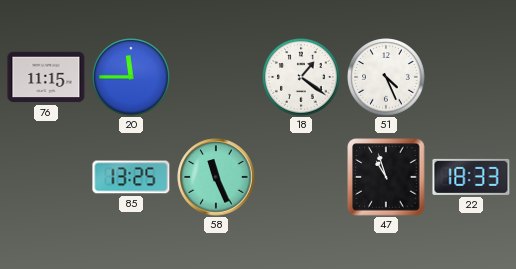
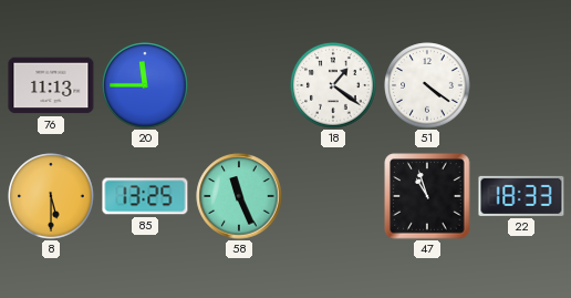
76: 11:15 -> 11:13 (51, 85)
51: 4:26 -> 4:21 (427, 85)
8: none -> 5:30 (51, 196)
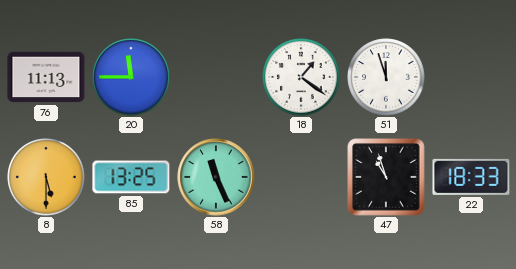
51: 4:21 -> 11:57 (386, 77)
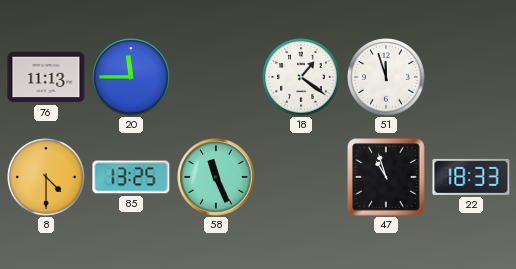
8: 5:30 -> 4:30 (46, 177)
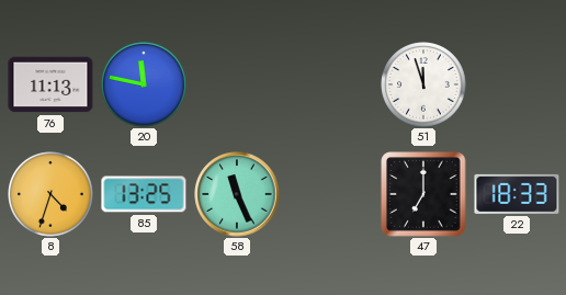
20: 11:45 -> 11:47 (144, 84)
18: 1:21 -> none (301, 77)
8: 4:30 -> 4:33 (50, 194)
47: 10:57 -> 7:00 (423, 194)
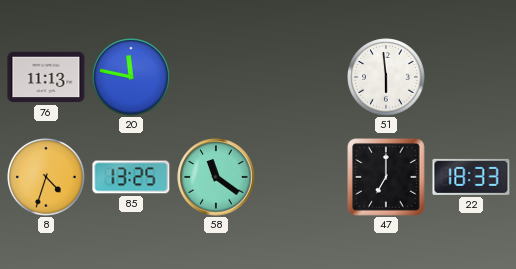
51: 11:57 -> 5:59 (386, 77)
58: 11:26 -> 11:21 (216, 177)
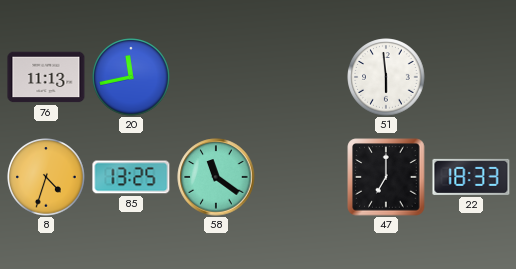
20: 11:47 -> 11:43 (131, 77)
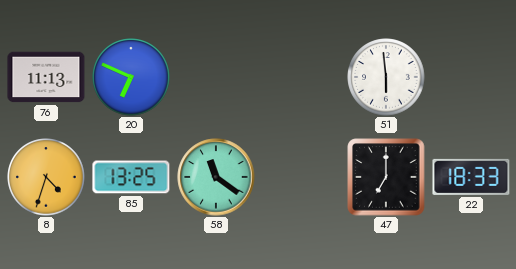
20: 11:43 -> 6:49 (131, 77)
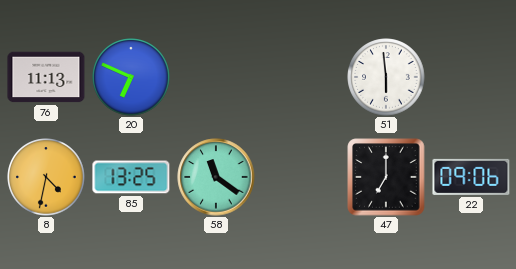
8: 4:33 -> 4:32 (46, 177)
22: 18:33 -> 09:06 (471, 177)
